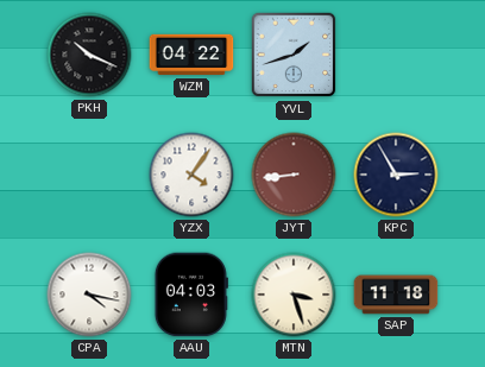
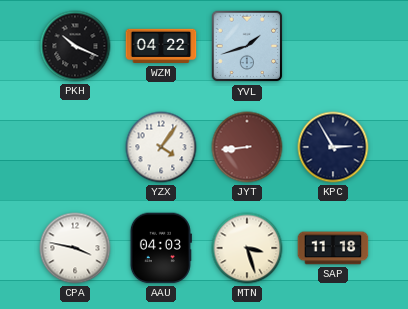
CPA: 4:17 -> 3:47 (75, 248)
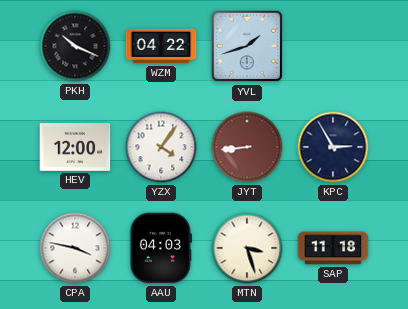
HEV: none -> 12:00 (75, 148)
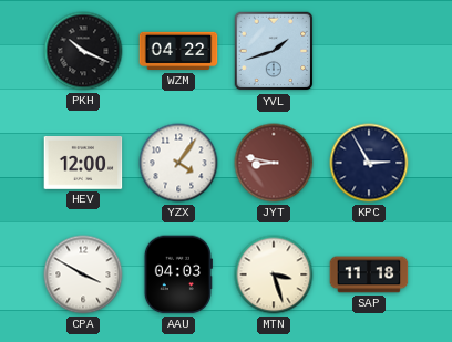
JYT: 8:44 -> 8:47 (274, 163)
CPA: 3:47 -> 3:50 (83, 274)
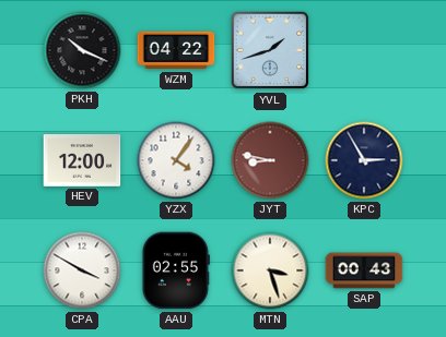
AAU: 04:03 -> 02:55 (176, 270)
SAP: 11:18 -> 00:43 (364, 270)
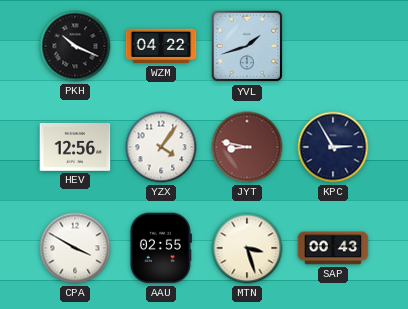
HEV: 12:00 -> 12:56 (75, 148)
